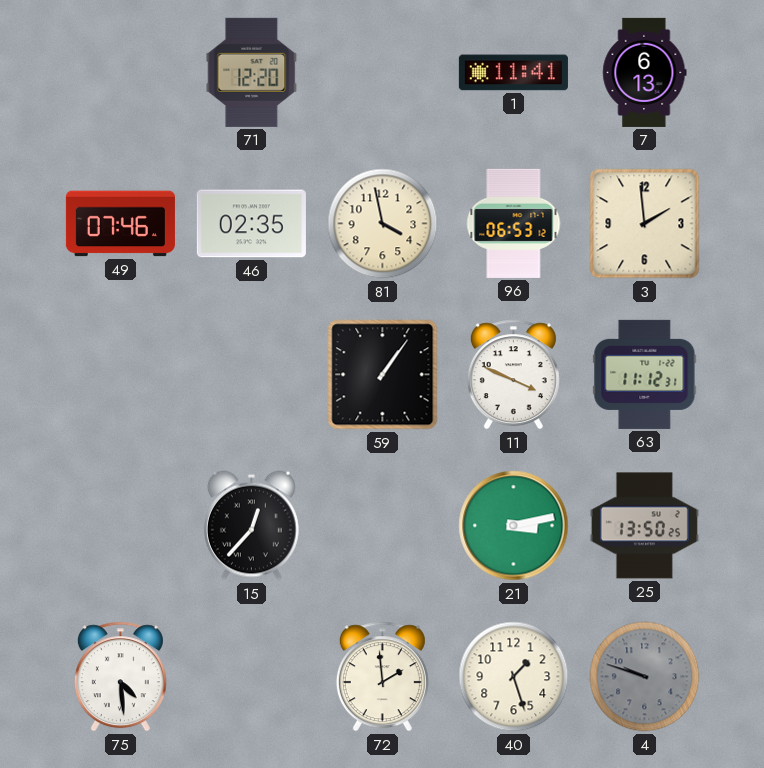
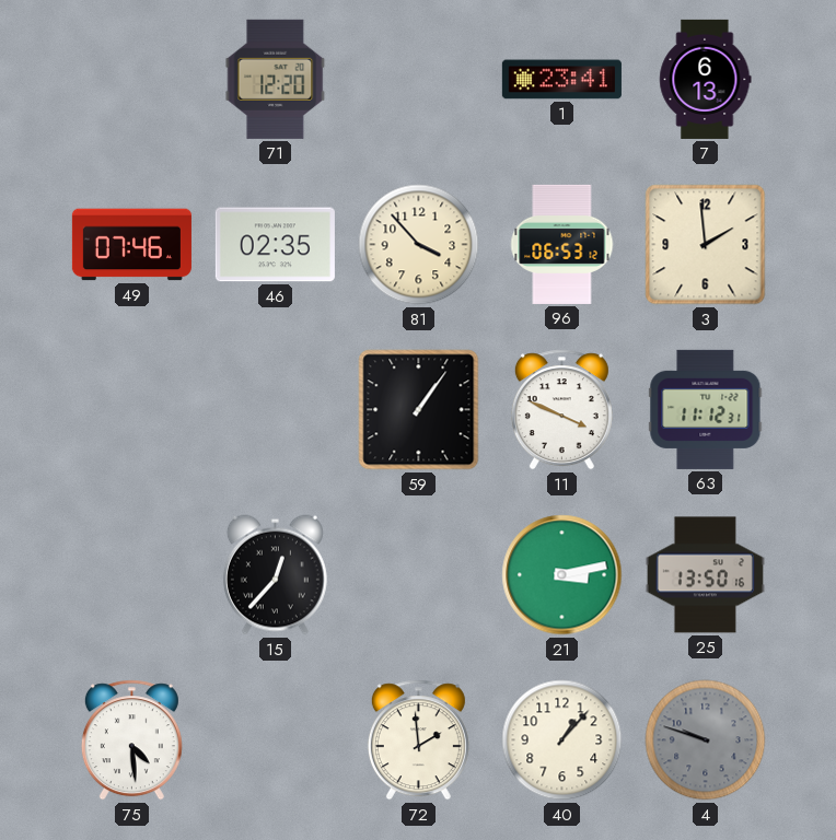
1: 11:41 -> 23:41 (561, 80)
81: 3:58 -> 3:53 (419, 245)
25: 13:50:25 -> 13:50:16 (705, 575)
40: 1:27 -> 1:07 (562, 740)
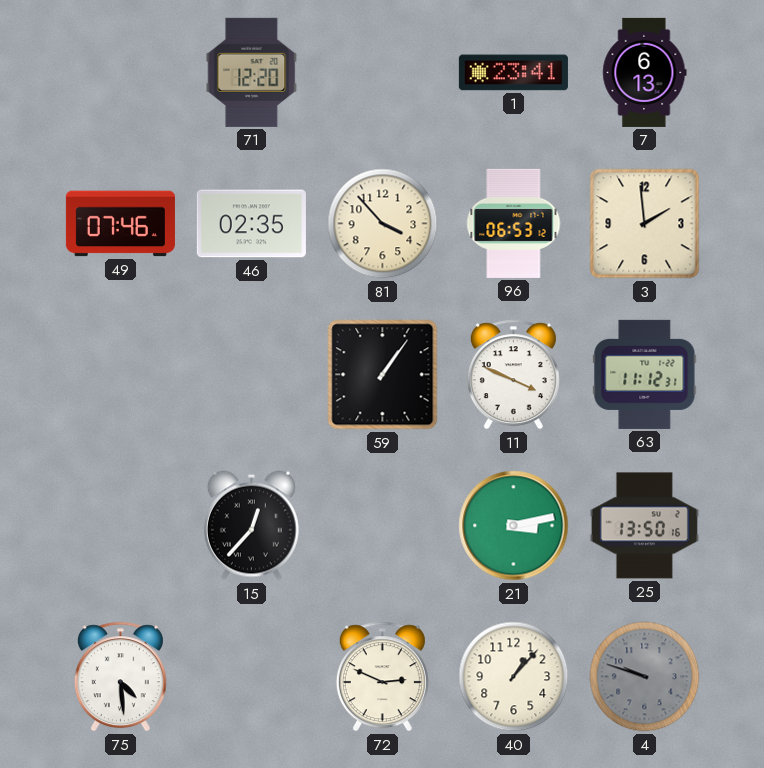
72: 1:59 -> 2:49 (382, 677)
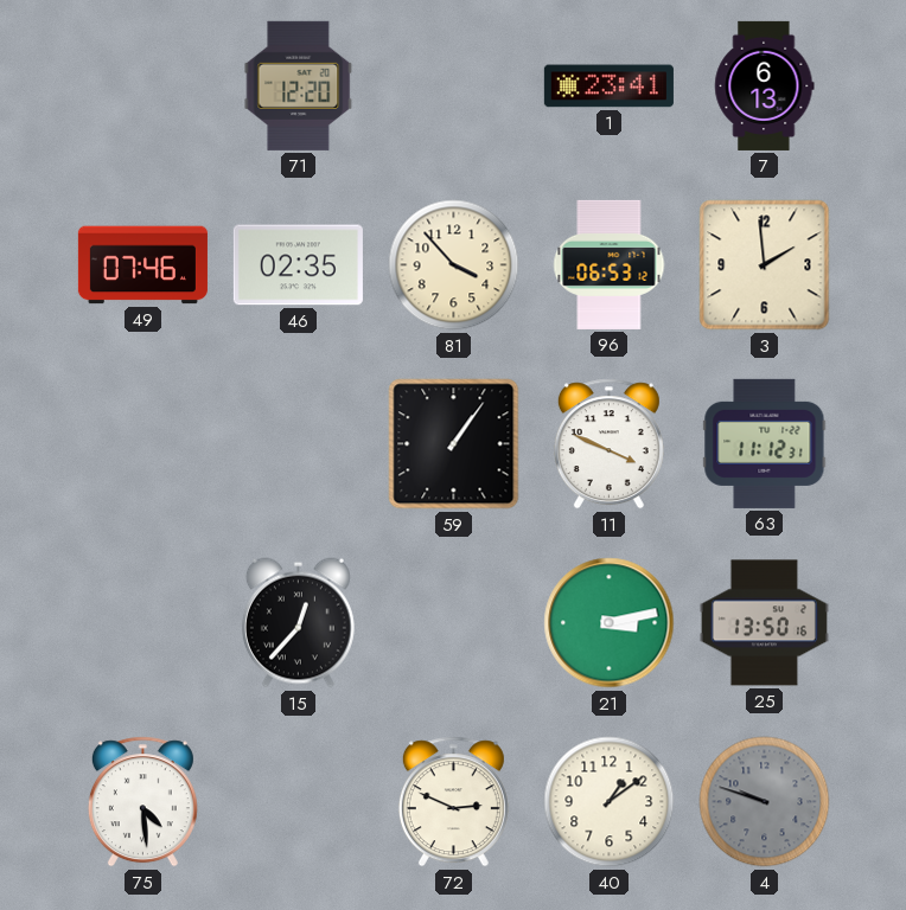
40: 1:07 -> 1:09 (610, 802)
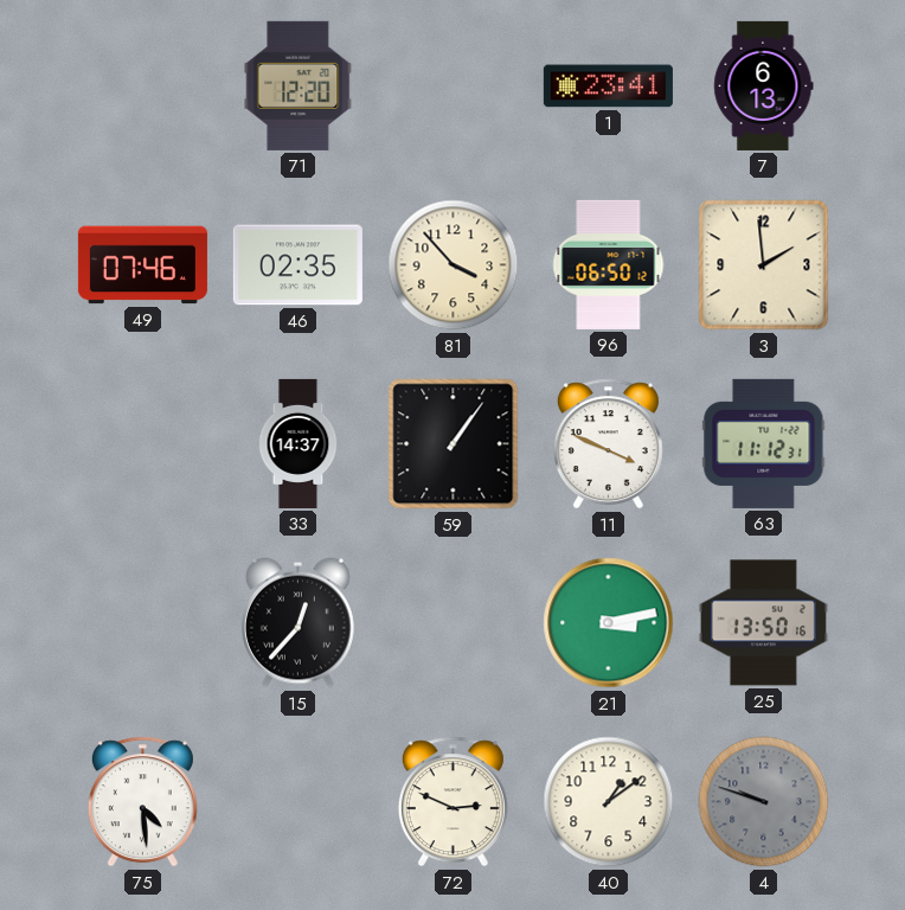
96: 06:53 -> 06:50 (609, 264)
33: none -> 14:37 (299, 443)
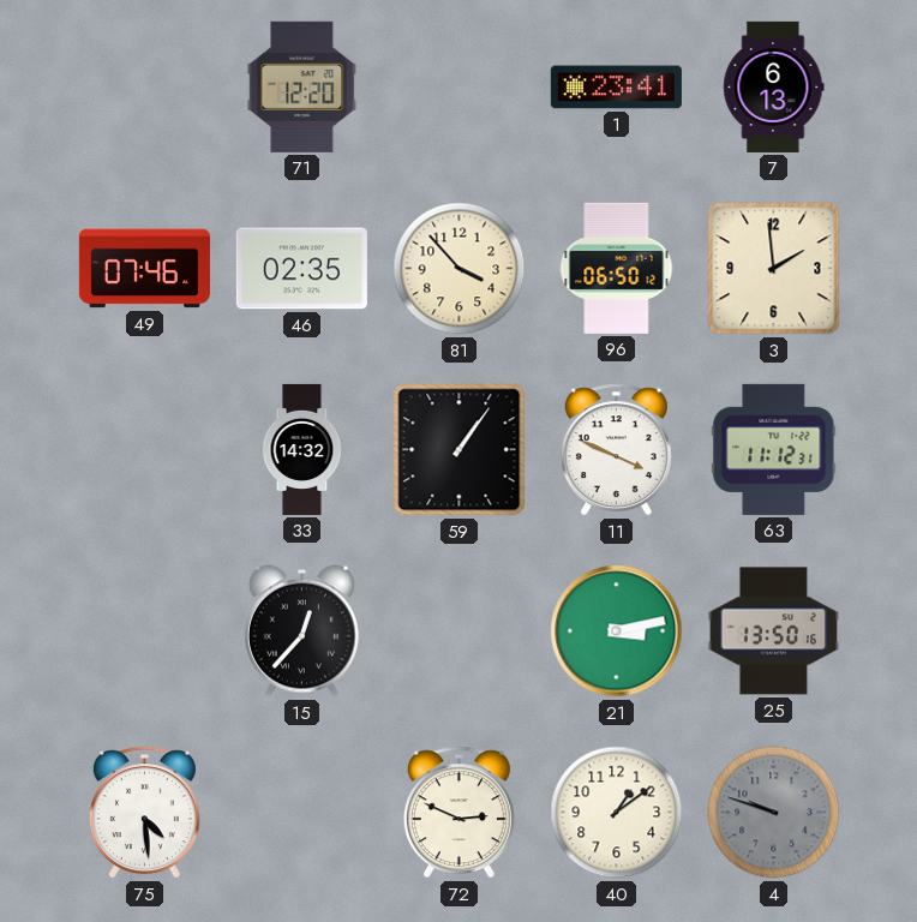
33: 14:37 -> 14:32 (302, 449)
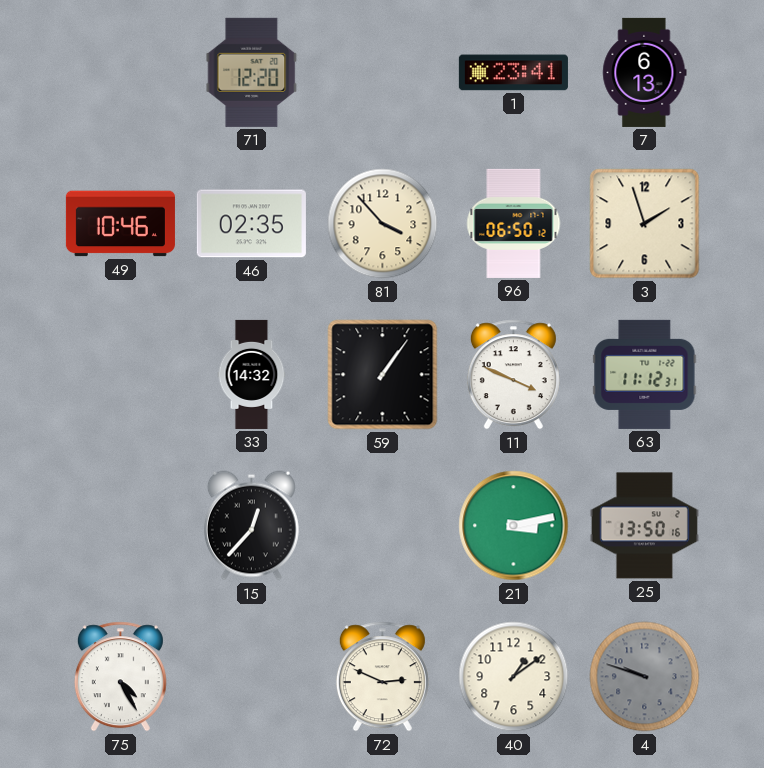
49: 07:46 -> 10:46 (120, 224)
3: 1:59 -> 1:57 (645, 224)
75: 4:29 -> 4:25 (120, 677)
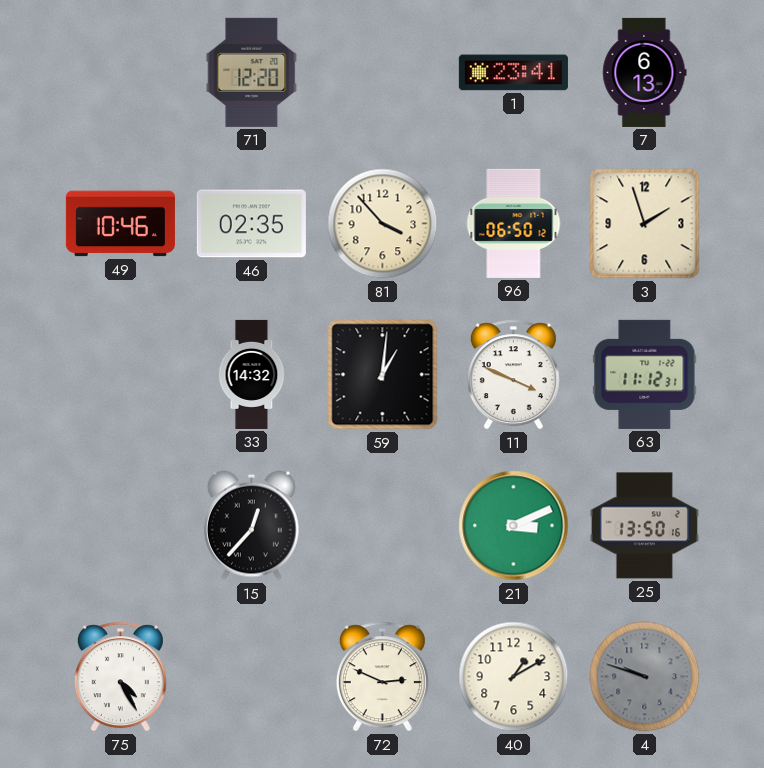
59: 1:06 -> 1:01 (383, 375)
21: 3:13 -> 3:11 (514, 526)
40: 1:09 -> 1:10 (514, 677)
